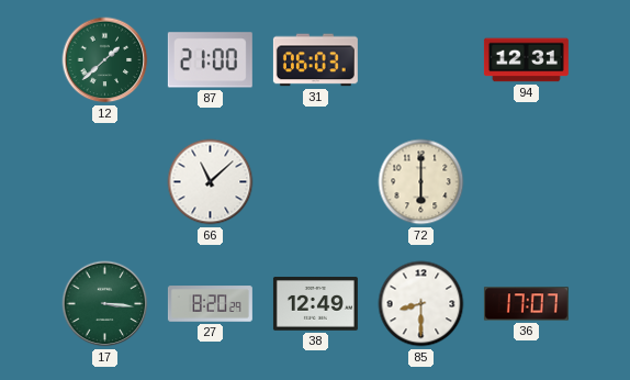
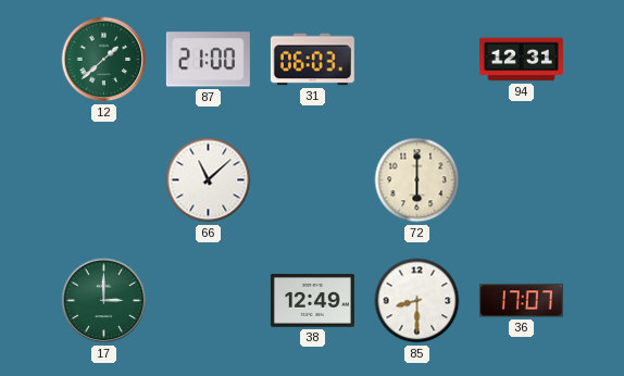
17: 3:16 -> 3:00 (104, 301)
27: 8:20 -> none (210, 304)
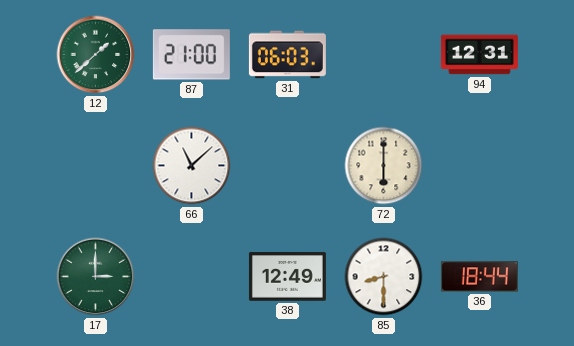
36: 17:07 -> 18:44 (479, 277)
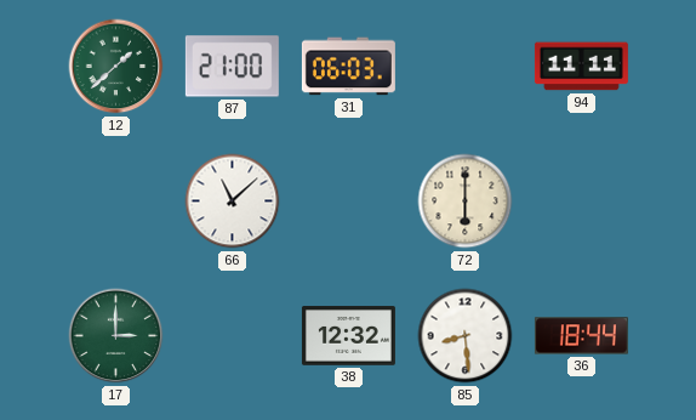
94: 12:31 -> 11:11 (581, 67)
38: 12:49 -> 12:32 (348, 336)
85: 8:30 -> 8:29 (466, 336)
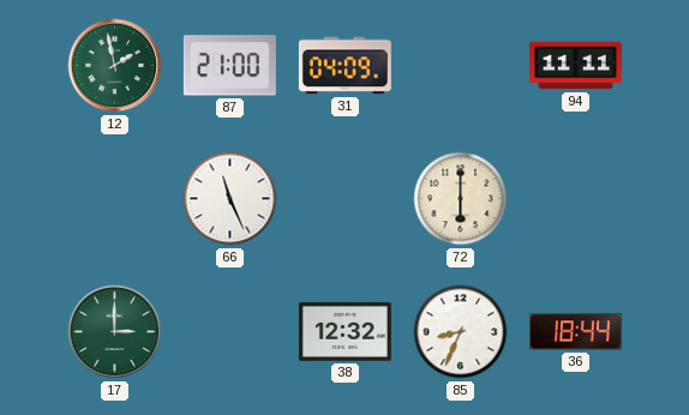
12: 1:38 -> 1:58 (115, 66)
31: 06:03 -> 04:09 (344, 66)
66: 11:08 -> 11:26 (230, 199)
85: 8:29 -> 8:34 (461, 332)
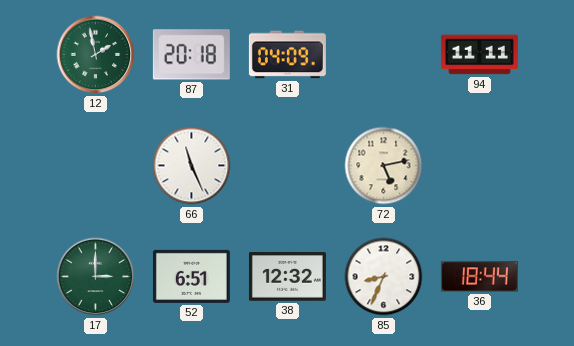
87: 21:00 -> 20:18 (191, 55)
72: 6:00 -> 5:13 (384, 166)
52: none -> 6:51 (191, 276)
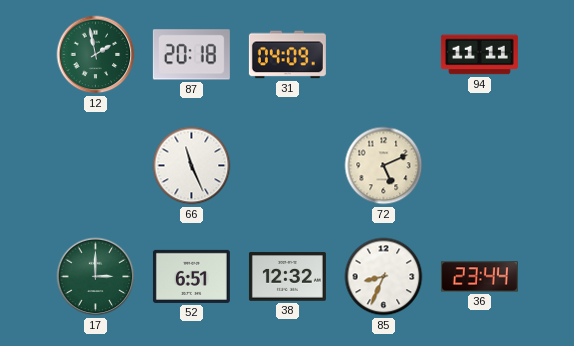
72: 5:13 -> 5:11 (384, 166)
36: 18:44 -> 23:44 (479, 277)
